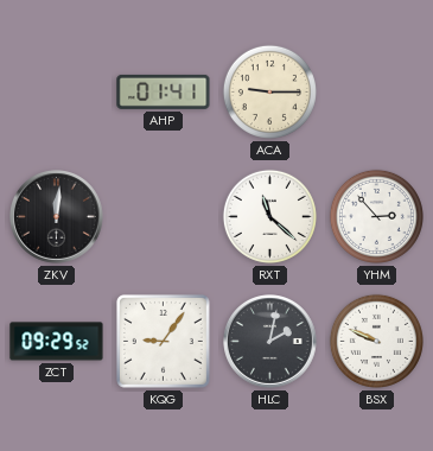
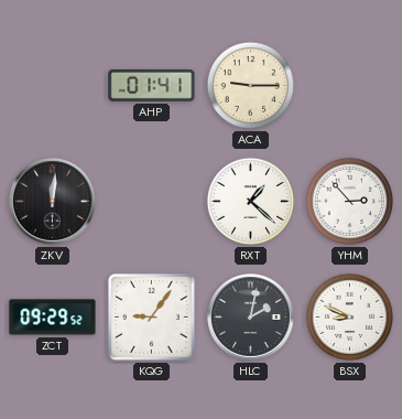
RXT: 11:22 -> 1:22 (250, 201)
BSX: 9:49 -> 8:49 (349, 316)
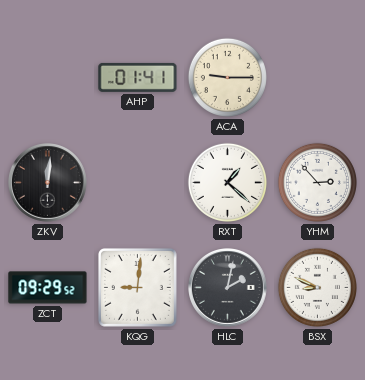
KQG: 9:06 -> 9:01 (137, 287)
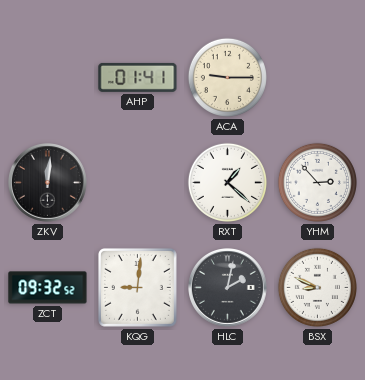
ZCT: 09:29 -> 09:32 (48, 288)
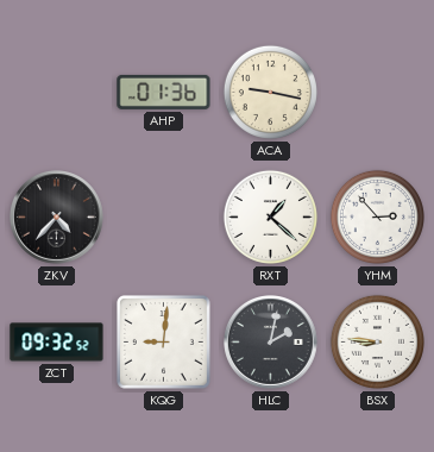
AHP: 01:41 -> 01:36 (164, 92)
ACA: 9:15 -> 9:17 (270, 92)
ZKV: 12:01 -> 4:37 (57, 218)
BSX: 8:49 -> 8:46 (377, 341)
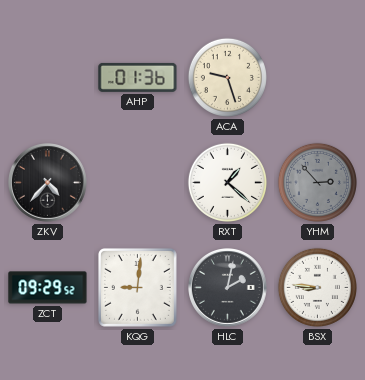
ACA: 9:17 -> 9:27 (227, 77)
YHM dial: white -> grey (317, 182)
ZCT: 09:32 -> 09:29 (48, 288)
